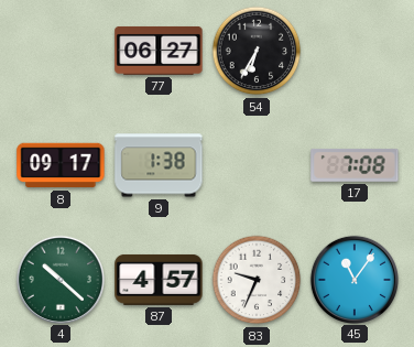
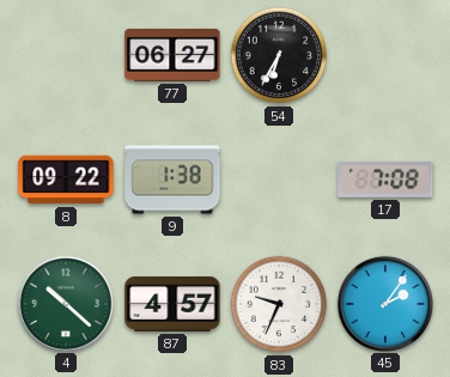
8: 09:17 -> 09:22 (66, 180)
45: 11:06 -> 2:06 (384, 303)
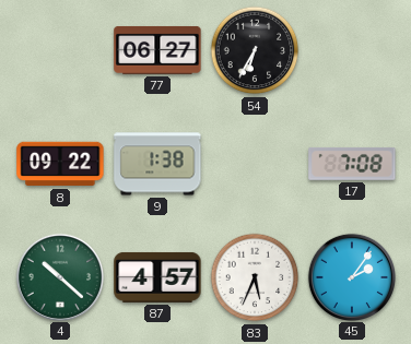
83: 9:34 -> 5:34 (255, 277)
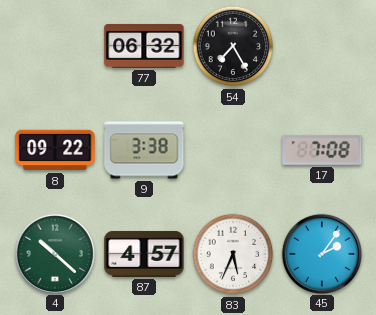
77: 06:27 -> 06:32 (144, 46)
54: 6:35 -> 7:25 (233, 46)
9: 1:38 -> 3:38 (144, 150)
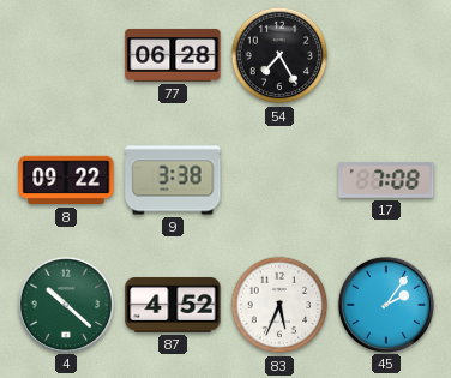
77: 06:32 -> 06:28 (173, 55)
87: 4:57 -> 4:52 (173, 305)
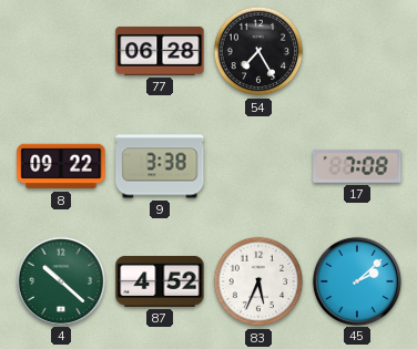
45: 2:06 -> 2:08 (356, 280)
